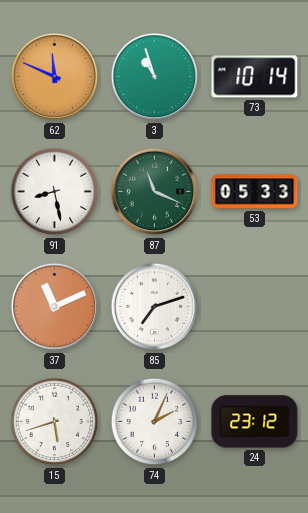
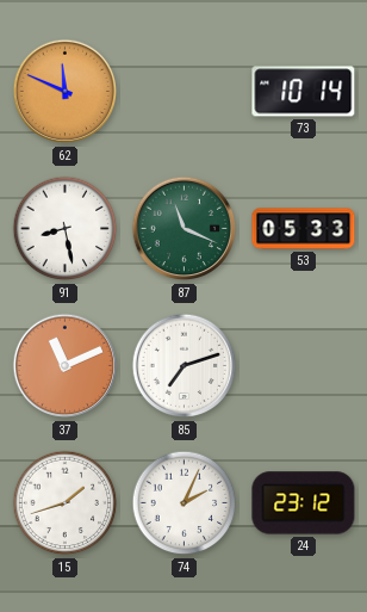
3: 10:57 -> none (155, 77)
15: 5:42 -> 1:42 (66, 503)
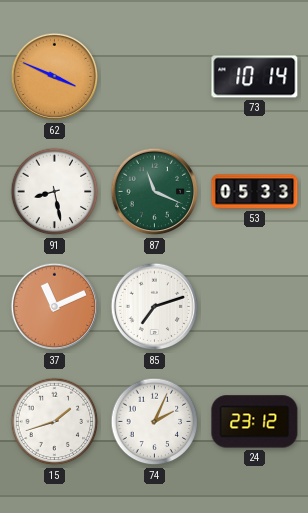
62: 11:49 -> 3:49 (55, 77)
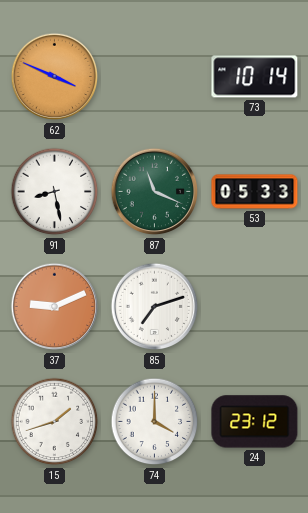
37: 11:11 -> 9:11 (55, 307)
74: 2:04 -> 4:00 (155, 422)
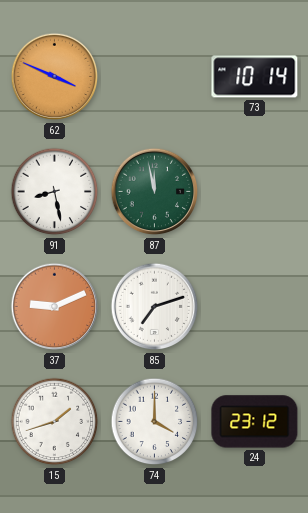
87: 11:19 -> 11:58 (155, 192)
53: 05:33 -> none (255, 192)
